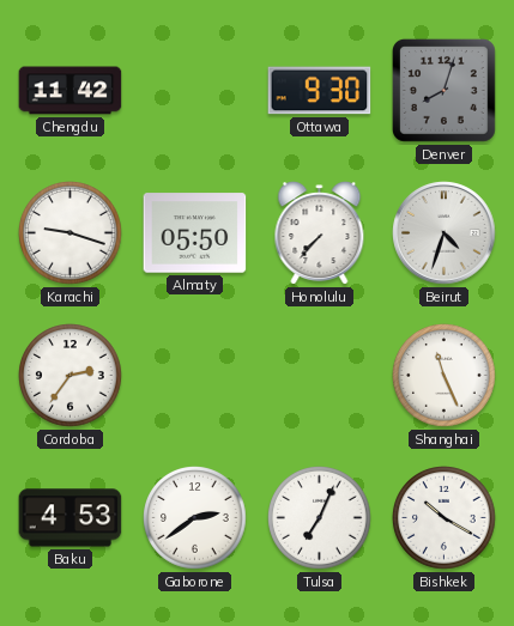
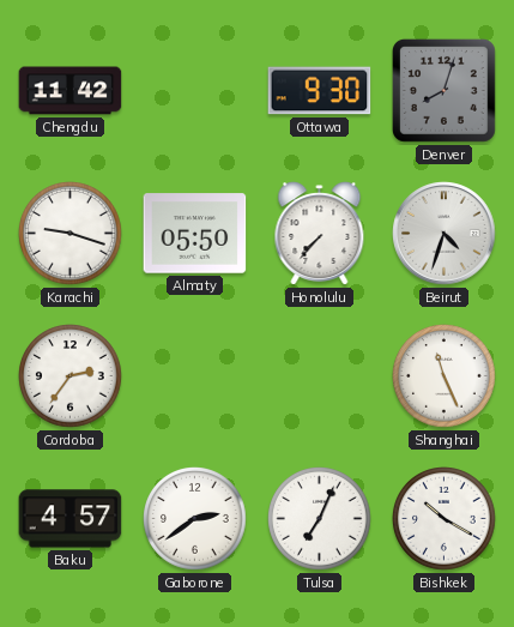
Baku: 4:53 -> 4:57 (71, 519)
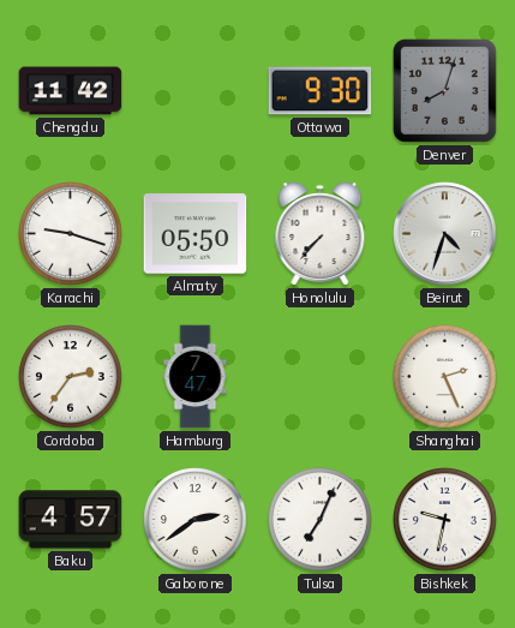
Hamburg: none -> 7:47 (196, 377)
Shanghai: 11:26 -> 2:26 (445, 377)
Bishkek: 10:20 -> 9:32 (445, 520)
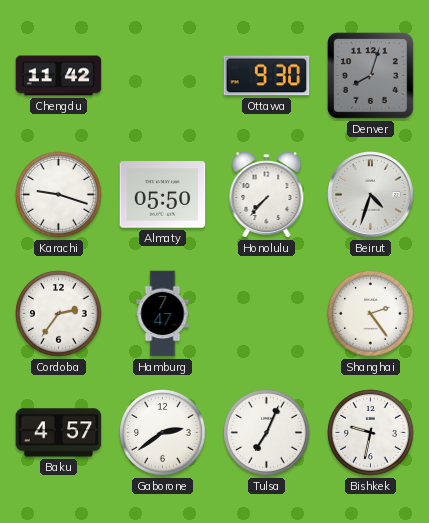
Shanghai: 2:26 -> 2:24 (371, 314)
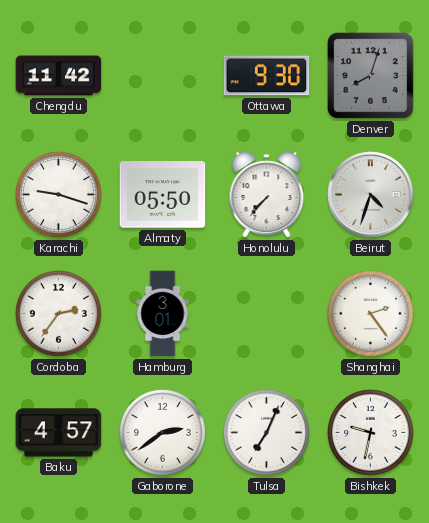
Hamburg: 7:47 -> 3:01 (163, 314)
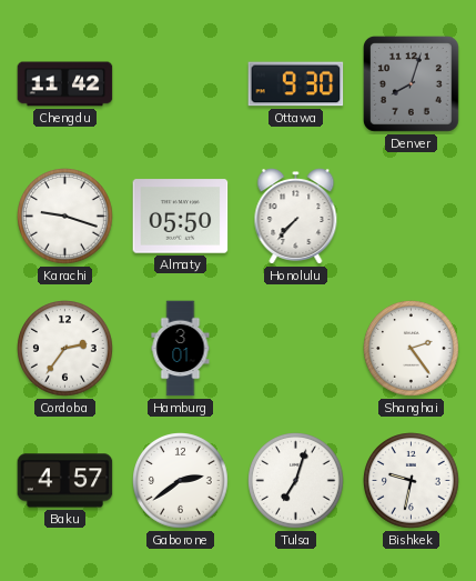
Beirut: 4:33 -> none (371, 195)
Tulsa: 7:04 -> 7:03 (296, 481)
